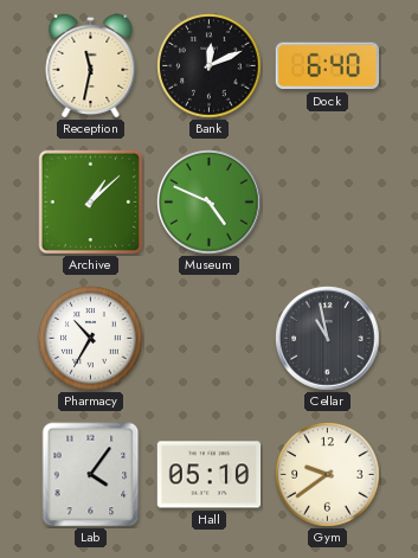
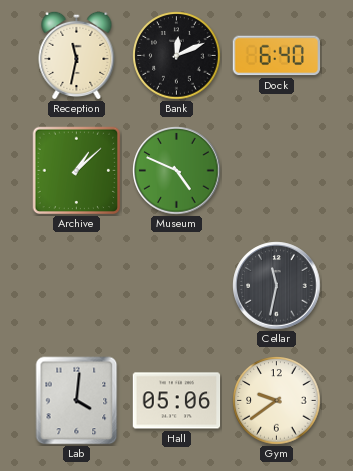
Pharmacy: 10:35 -> none (91, 339)
Cellar: 10:58 -> 11:32 (277, 286)
Lab: 4:06 -> 4:01 (77, 401)
Hall: 05:10 -> 05:06 (177, 401)
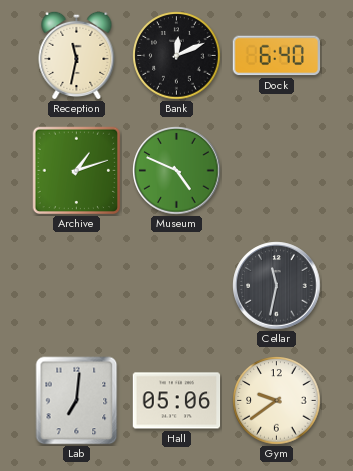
Archive: 1:08 -> 1:12 (77, 171)
Lab: 4:01 -> 7:01 (77, 401)
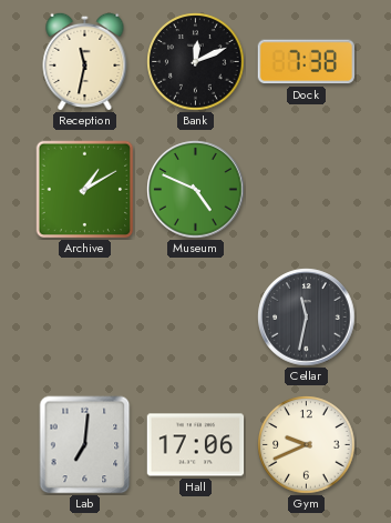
Dock: 6:40 -> 7:38 (306, 62)
Archive: 1:12 -> 1:10 (85, 190)
Hall: 05:06 -> 17:06 (196, 445)
Gym: 9:39 -> 9:41 (307, 445)
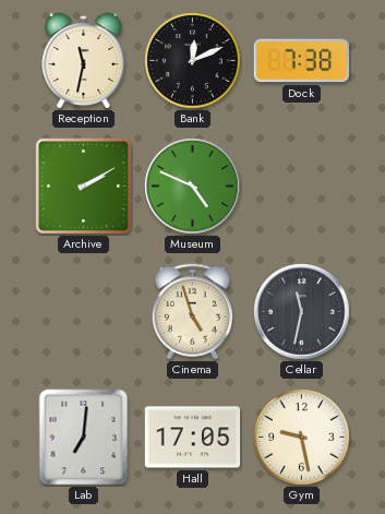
Archive: 1:10 -> 2:10 (84, 187)
Cinema: none -> 4:57 (192, 312)
Hall: 17:06 -> 17:05 (193, 438)
Gym: 9:41 -> 9:28 (302, 438)
